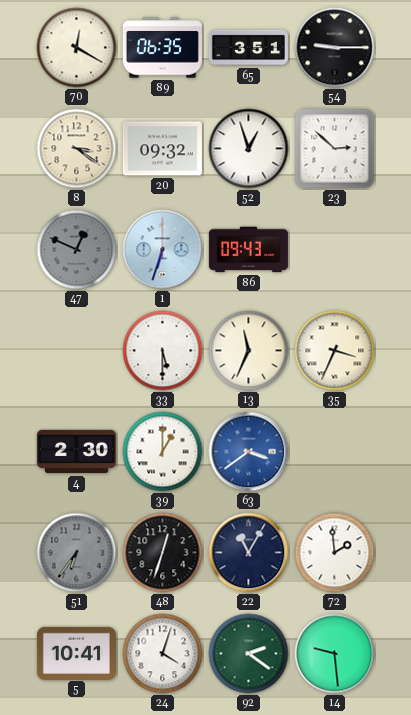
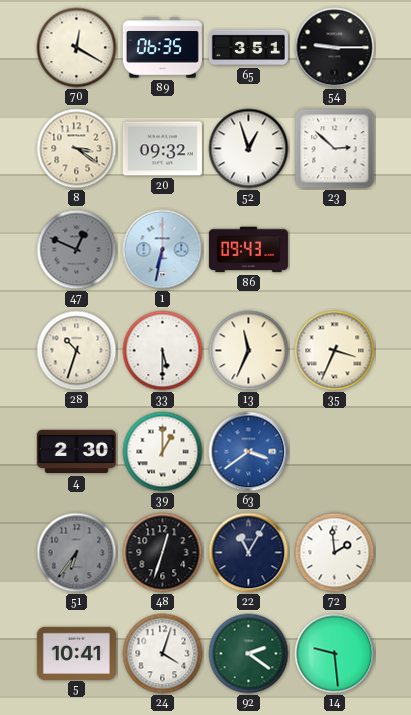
1: 6:33 -> 6:32 (163, 250)
28: none -> 10:33 (77, 351)
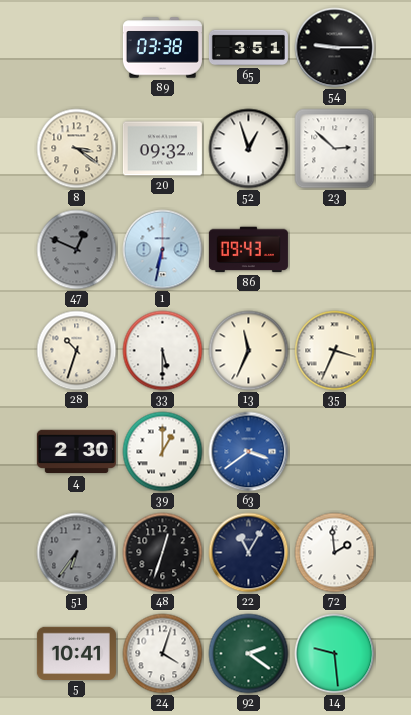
70: 12:20 -> none (77, 48)
89: 06:35 -> 03:38 (162, 48)
